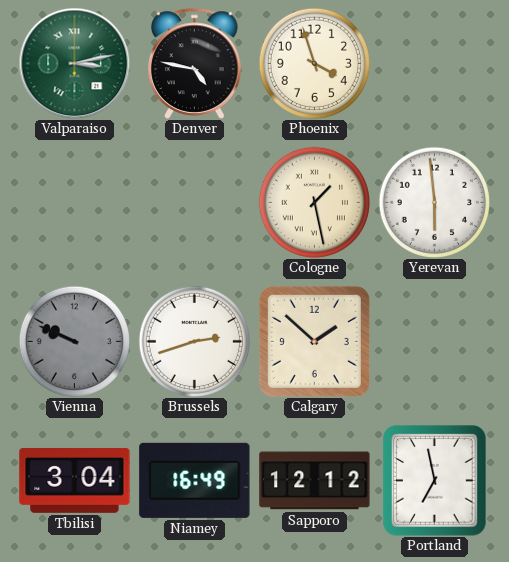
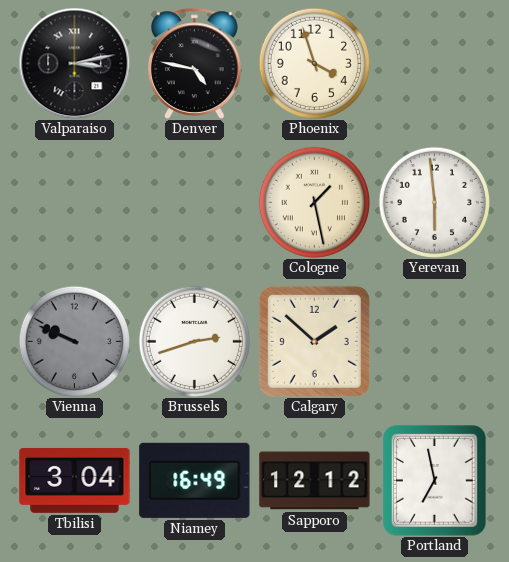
Valparaiso dial: green -> black (74, 63)
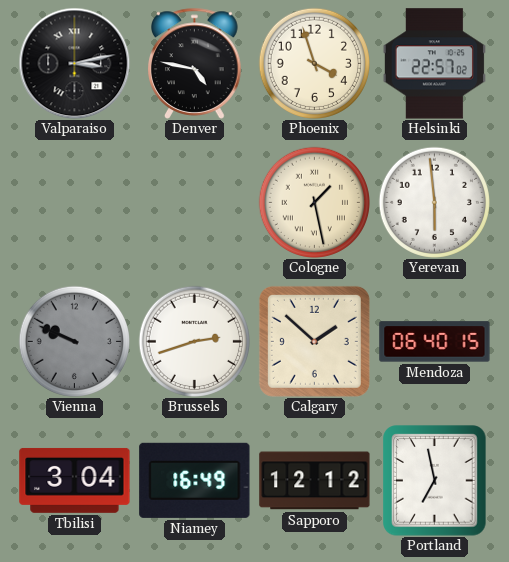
Helsinki: none -> 22:57 (434, 64)
Mendoza: none -> 06:40 (435, 342)
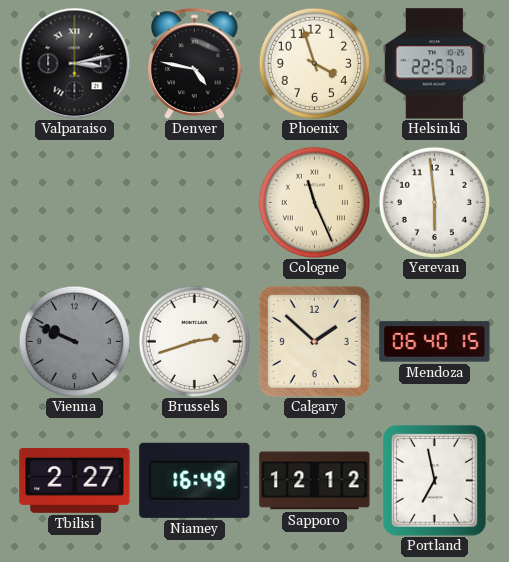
Cologne: 1:28 -> 11:26 (314, 202)
Tbilisi: 3:04 -> 2:27 (75, 480)
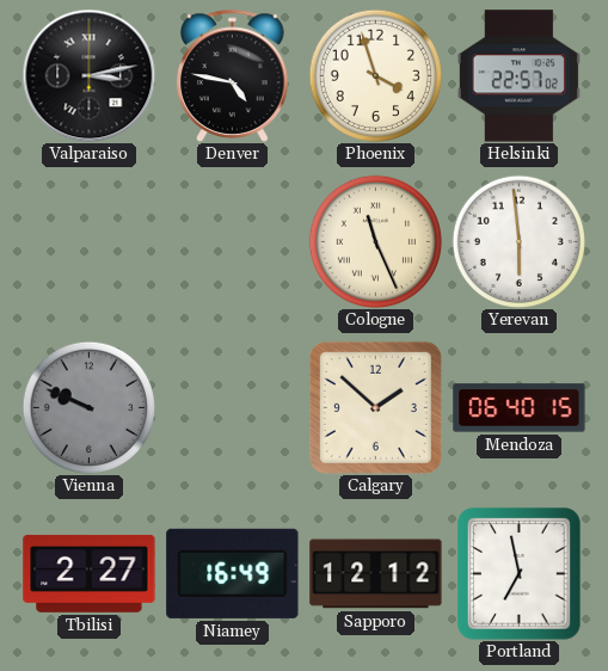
Brussels: 2:42 -> none (194, 341)
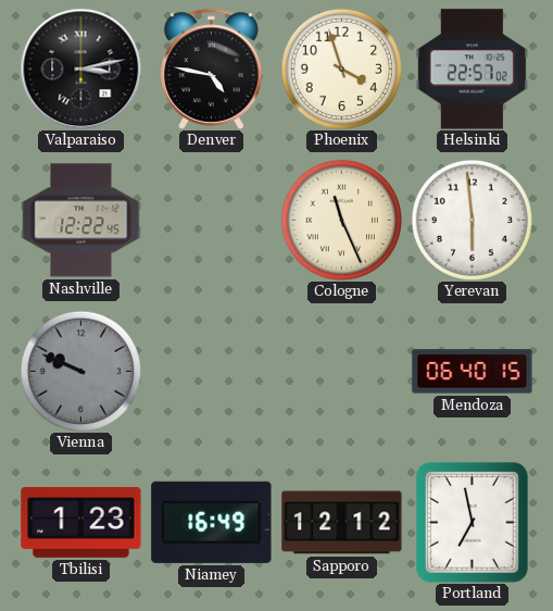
Nashville: none -> 12:22 (81, 221)
Calgary: 1:52 -> none (375, 407)
Tbilisi: 2:27 -> 1:23 (81, 522)
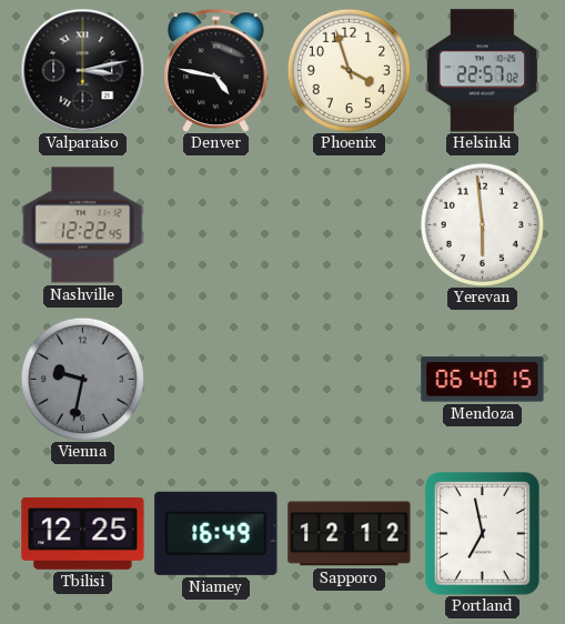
Cologne: 11:26 -> none (341, 220)
Vienna: 9:49 -> 9:32 (82, 379)
Tbilisi: 1:23 -> 12:25 (83, 533)
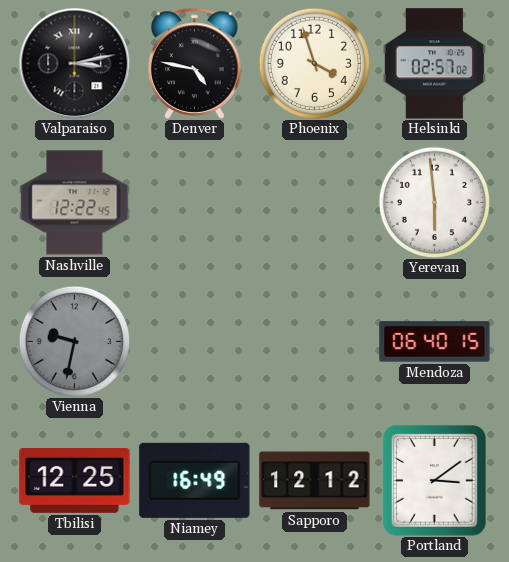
Helsinki: 22:57 -> 02:57 (434, 64)
Portland: 6:58 -> 3:09 (435, 481)
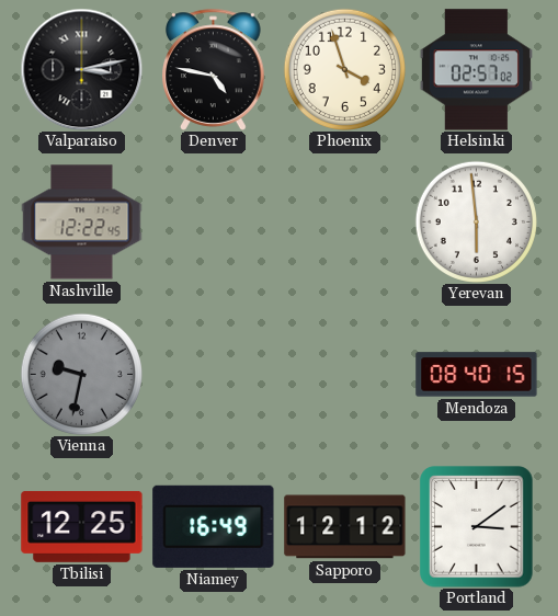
Mendoza: 06:40 -> 08:40 (477, 375)
